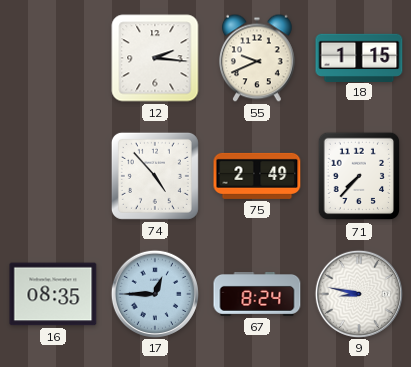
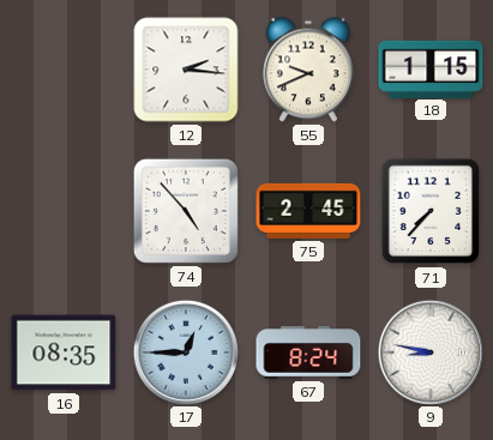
75: 2:49 -> 2:45 (308, 211)
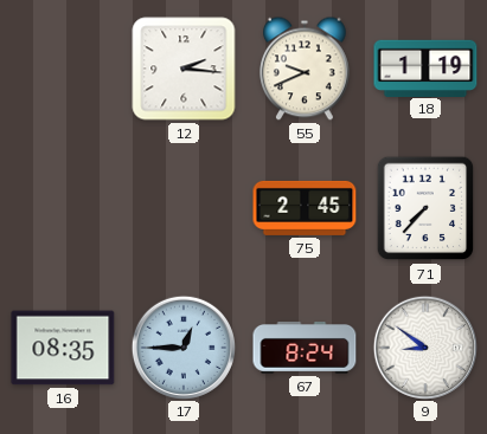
18: 1:15 -> 1:19 (425, 67)
74: 4:53 -> none (186, 211)
9: 8:47 -> 8:51 (424, 346)
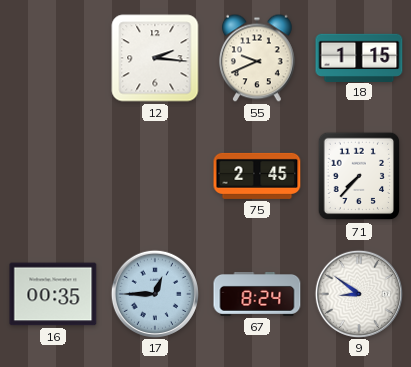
18: 1:19 -> 1:15 (359, 57)
16: 08:35 -> 00:35 (53, 294)
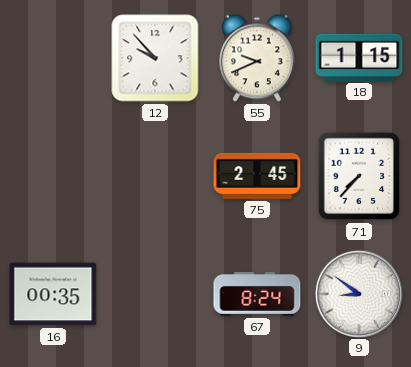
12: 2:16 -> 9:53 (155, 58)
17: 12:45 -> none (154, 293)
